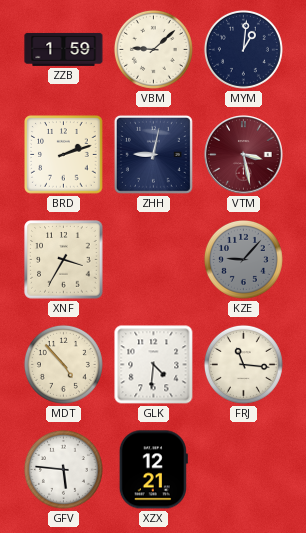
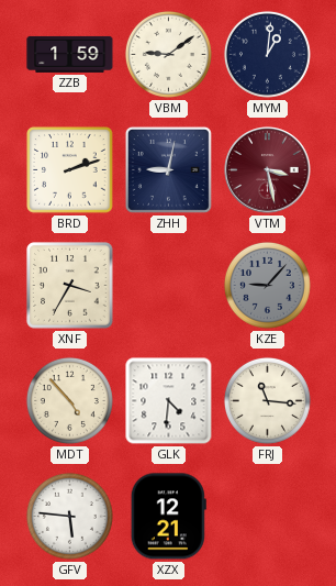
VBM: 9:08 -> 9:09 (168, 54)
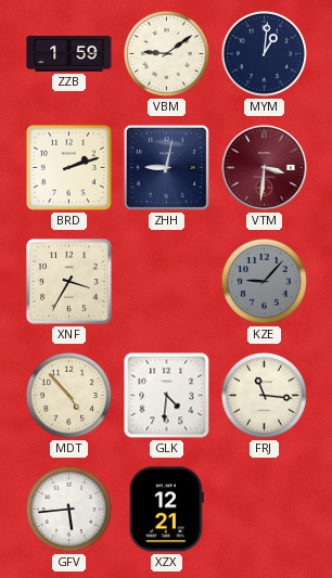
VTM: 3:28 -> 3:31 (265, 168)
GFV: 5:46 -> 5:44 (68, 509)
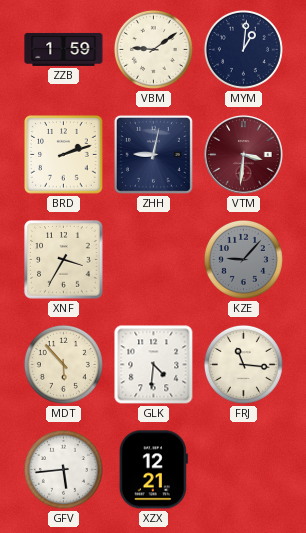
MDT: 4:53 -> 5:53 (63, 364)
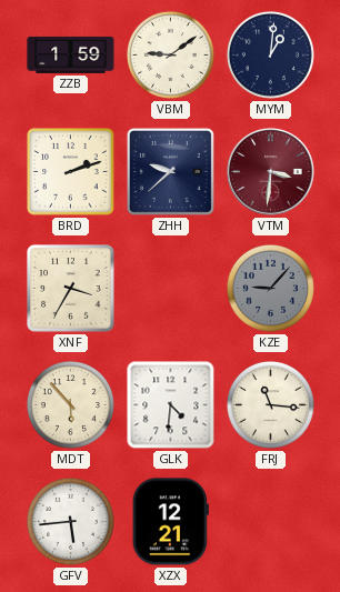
ZHH: 9:02 -> 9:38 (170, 171)
